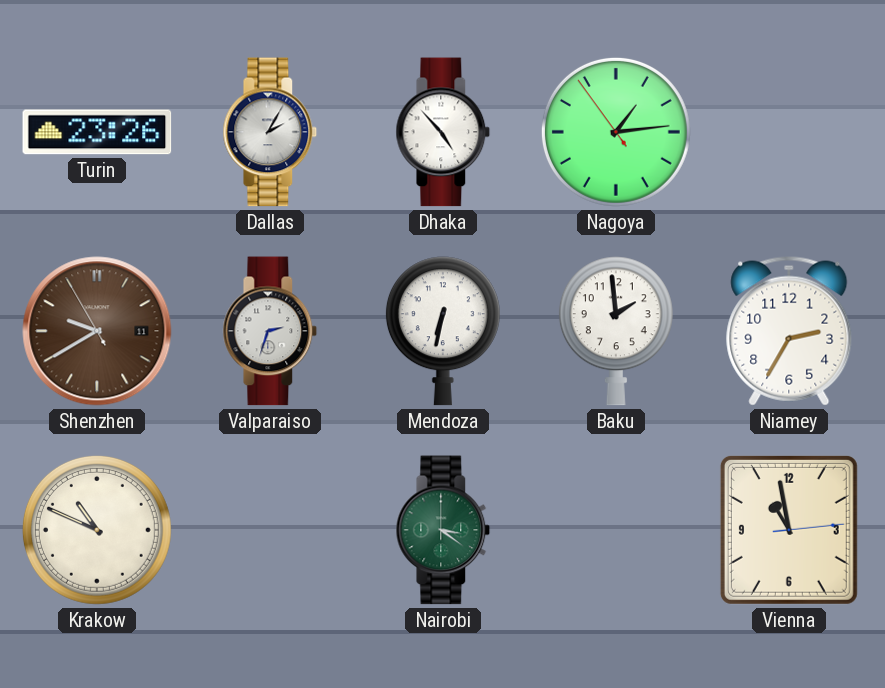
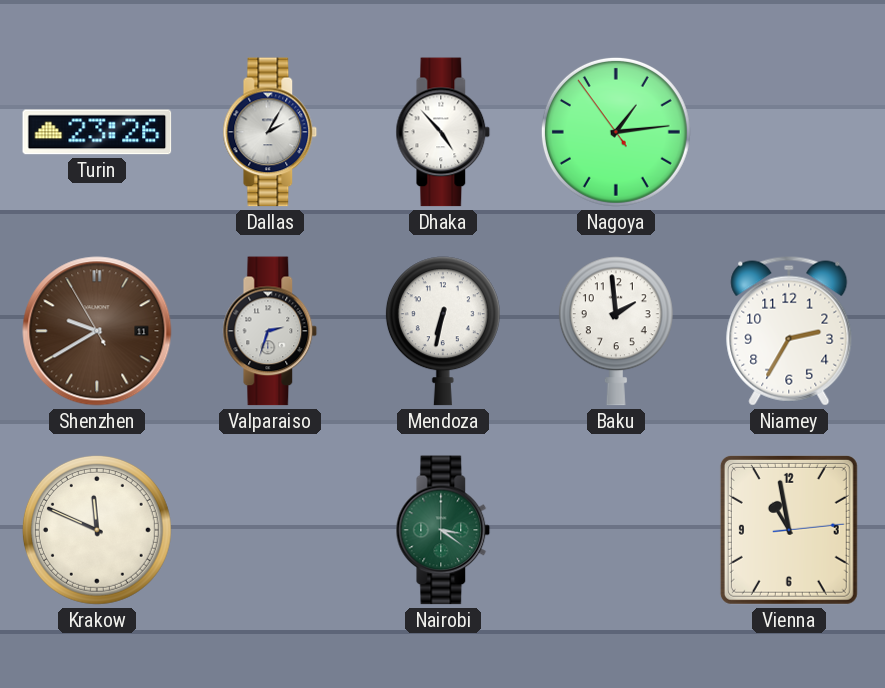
Krakow: 10:49 -> 11:49 (97, 530)
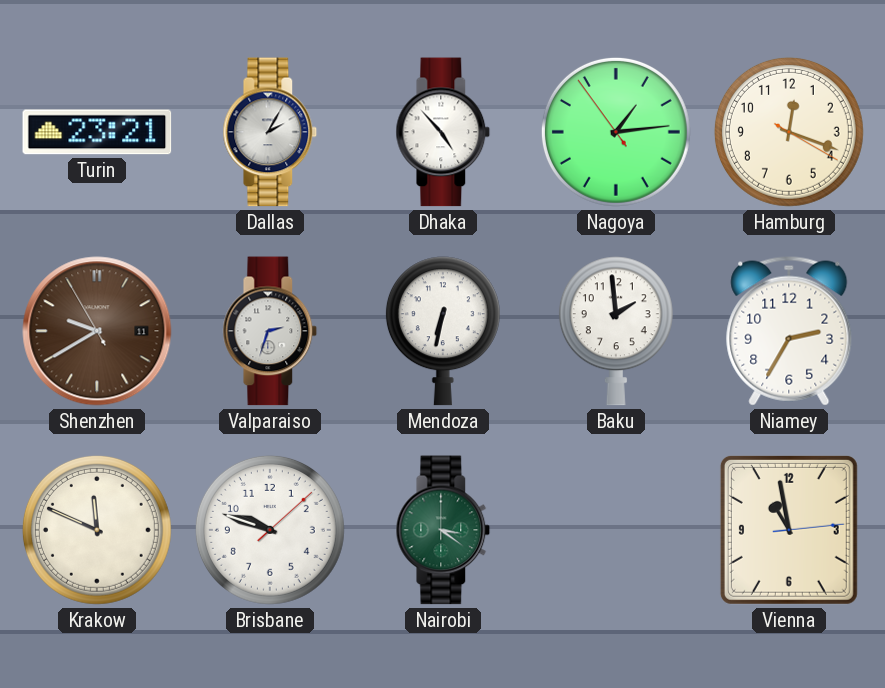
Turin: 23:26 -> 23:21 (97, 132)
Hamburg: none -> 12:18 (789, 132)
Brisbane: none -> 9:48 (270, 530)
